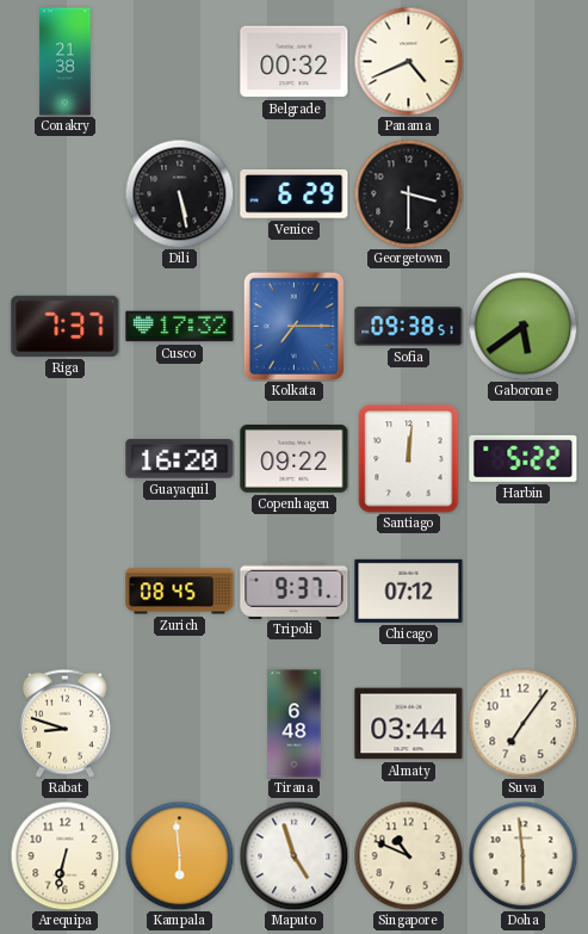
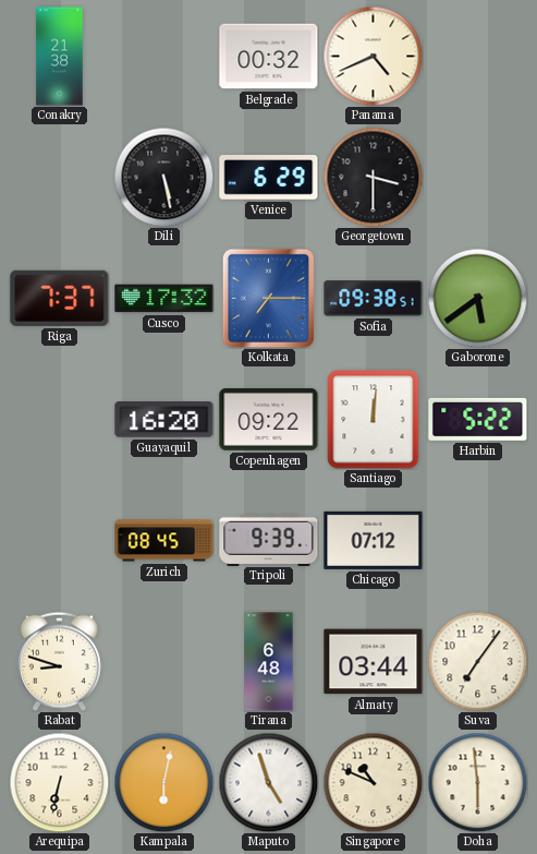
Tripoli: 9:37 -> 9:39 (269, 540)
Kampala: 5:59 -> 6:02 (163, 782)
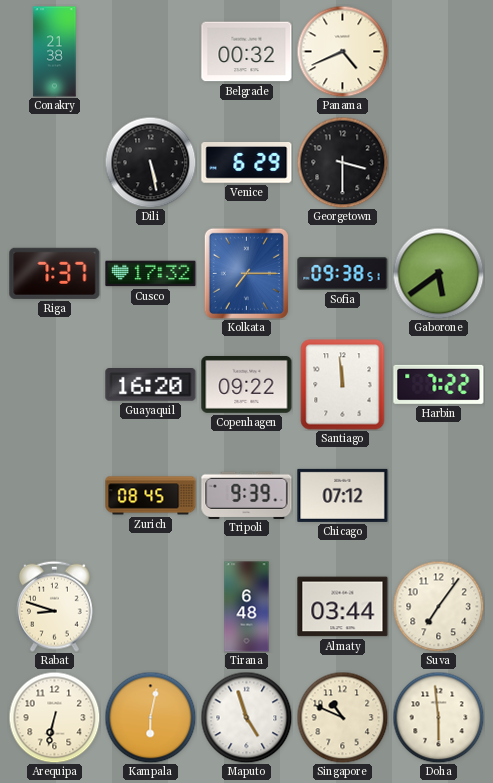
Santiago: 12:01 -> 11:59 (343, 385)
Harbin: 5:22 -> 7:22 (439, 384)
